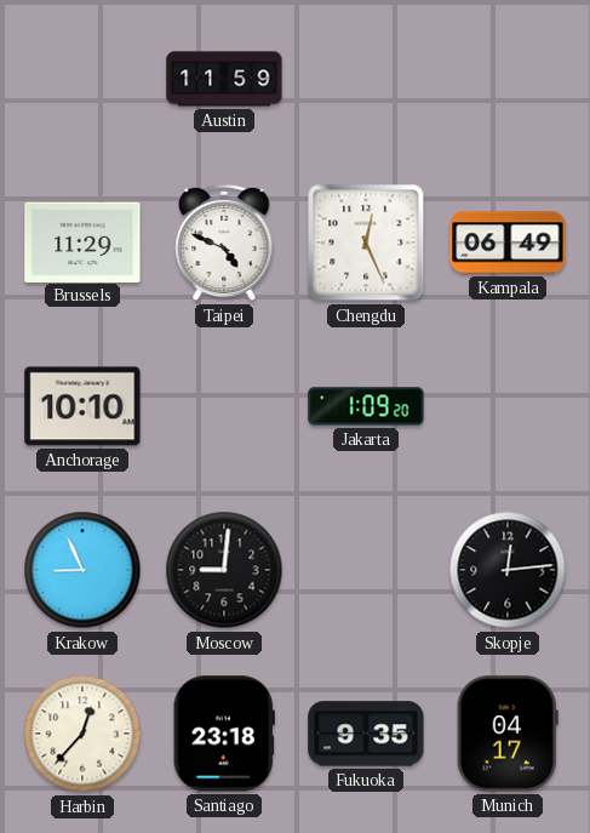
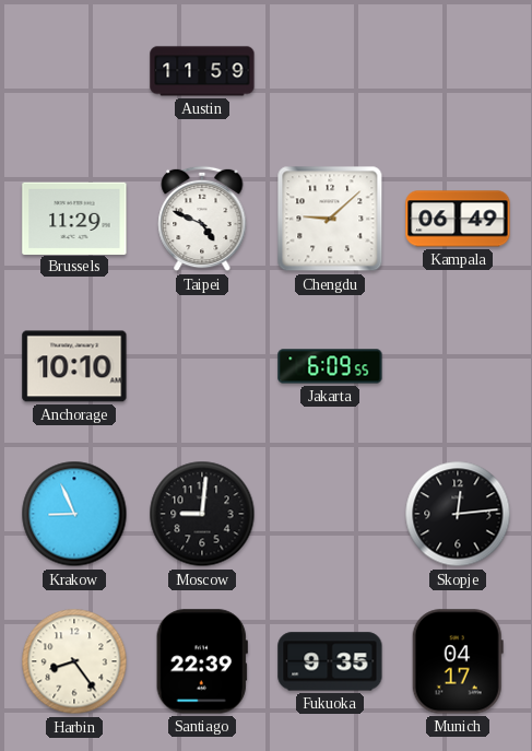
Chengdu: 12:26 -> 9:08 (330, 219)
Jakarta: 1:09 -> 6:09 (330, 366)
Harbin: 12:37 -> 8:24 (74, 661)
Santiago: 23:18 -> 22:39 (202, 661)
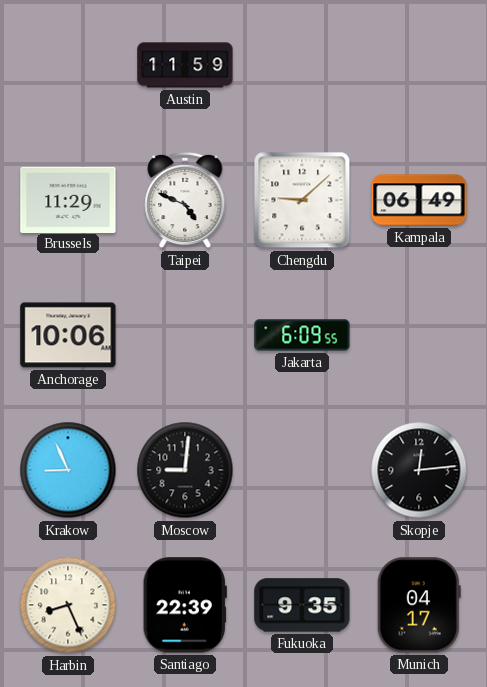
Anchorage: 10:10 -> 10:06 (68, 335)
Harbin: 8:24 -> 8:26 (68, 605)
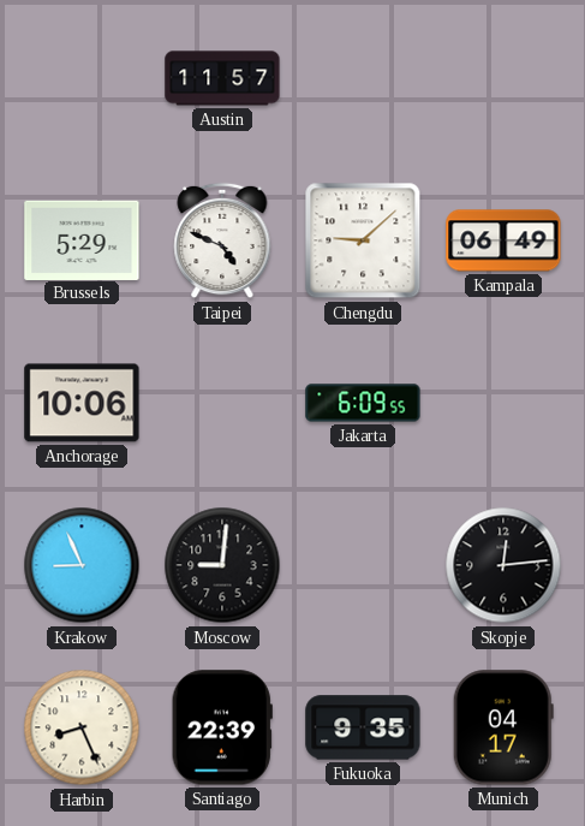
Austin: 11:59 -> 11:57 (222, 78)
Brussels: 11:29 -> 5:29 (82, 239)
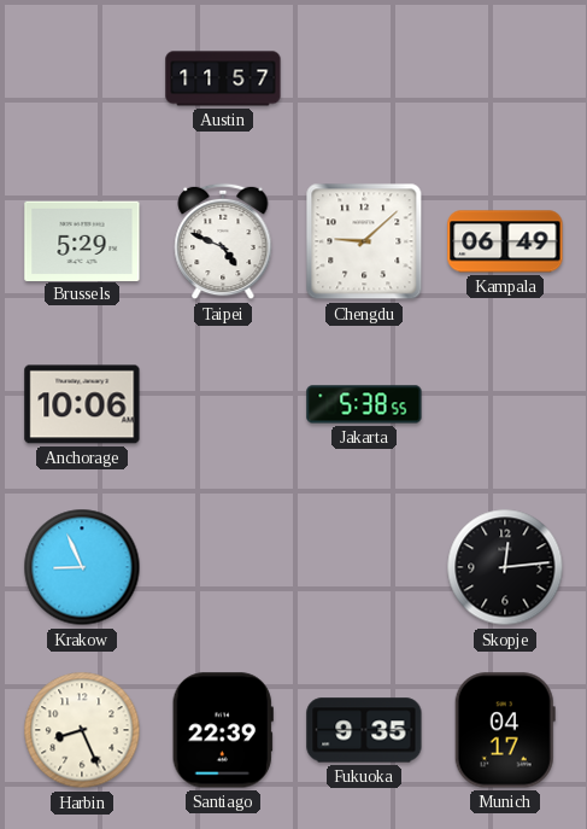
Jakarta: 6:09 -> 5:38 (364, 404)
Moscow: 9:01 -> none (222, 565)
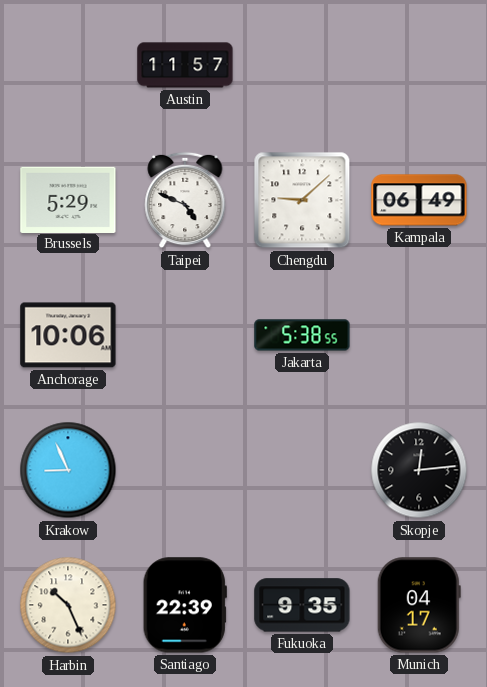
Harbin: 8:26 -> 10:26 (68, 605)
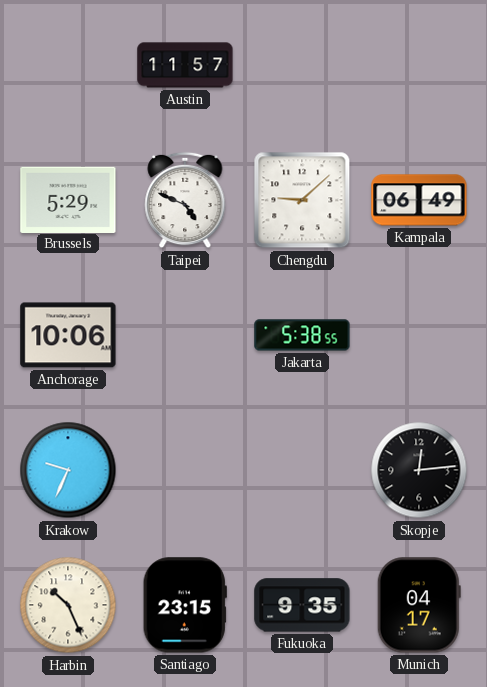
Krakow: 8:56 -> 9:34 (68, 470)
Santiago: 22:39 -> 23:15 (185, 605)
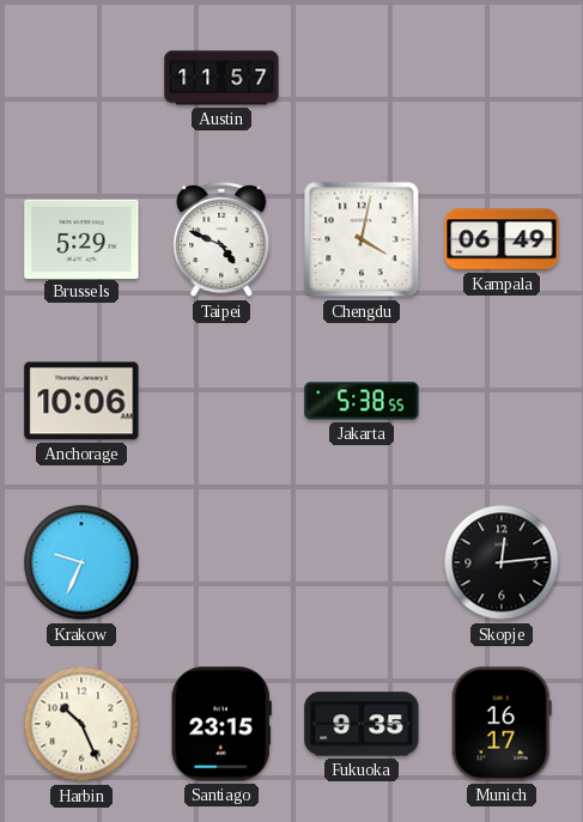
Chengdu: 9:08 -> 4:02 (362, 239)
Munich: 04:17 -> 16:17 (502, 724)
